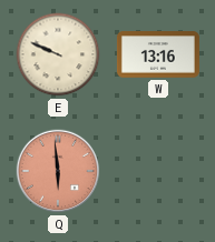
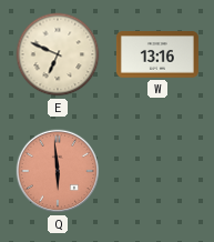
E: 9:49 -> 6:49 (58, 54)
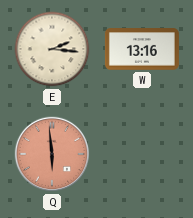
E: 6:49 -> 2:16 (52, 49)
